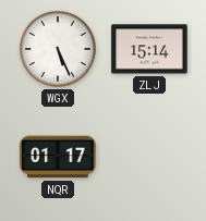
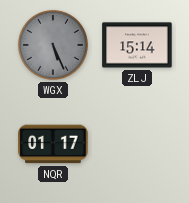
WGX dial: white -> grey (53, 45)
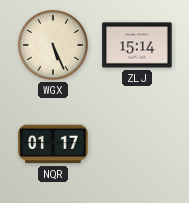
WGX dial: grey -> cream (53, 45)
